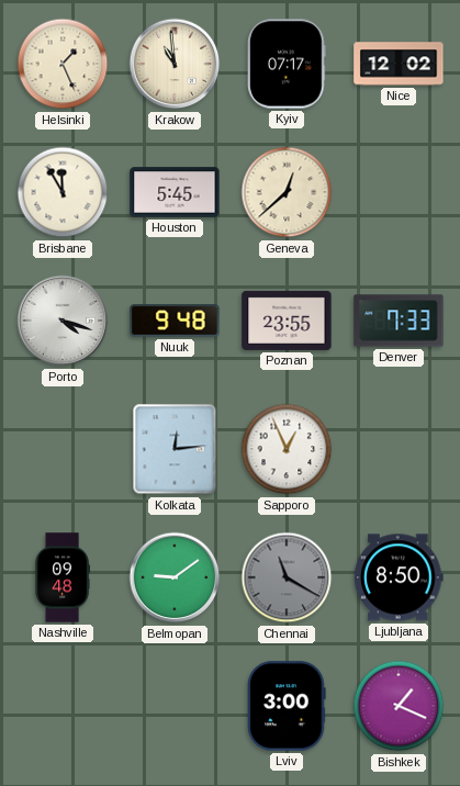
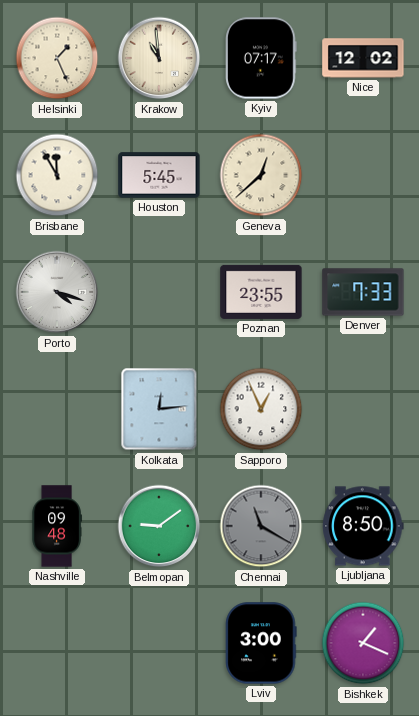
Nuuk: 9:48 -> none (175, 321)
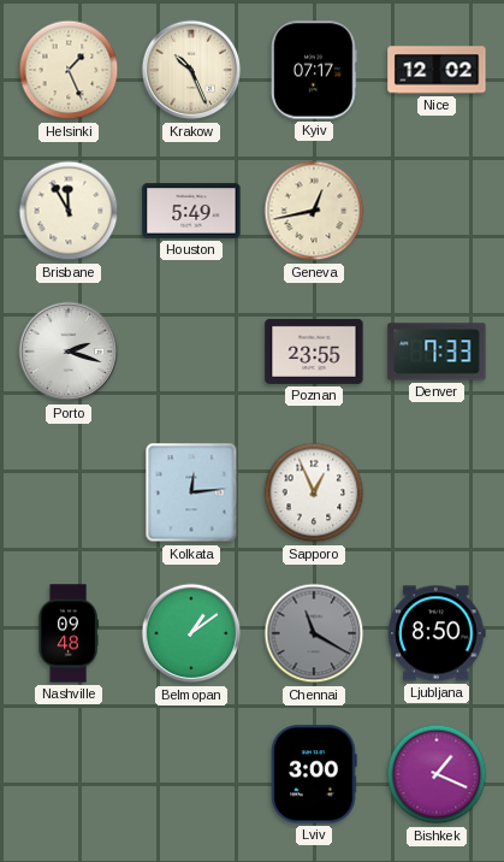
Krakow: 10:59 -> 10:26 (191, 70)
Houston: 5:45 -> 5:49 (191, 211)
Geneva: 12:38 -> 12:43 (314, 211)
Porto: 4:18 -> 2:18 (69, 352)
Belmopan: 9:09 -> 1:09 (191, 633)
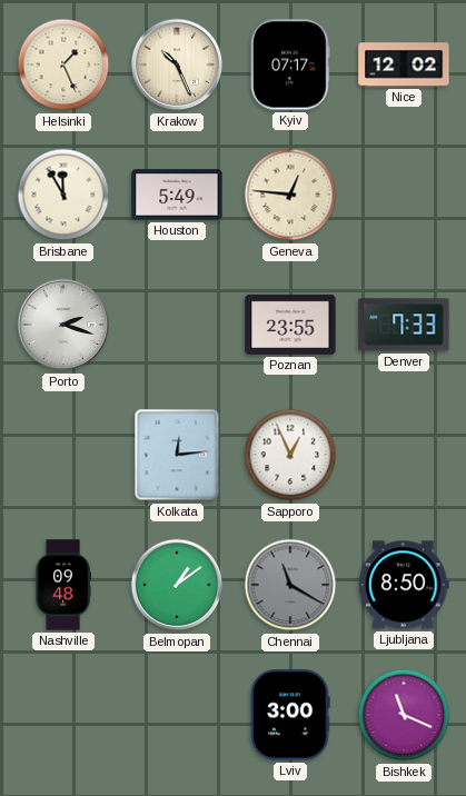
Geneva: 12:43 -> 12:46 (290, 195)
Bishkek: 1:19 -> 11:19 (404, 715)
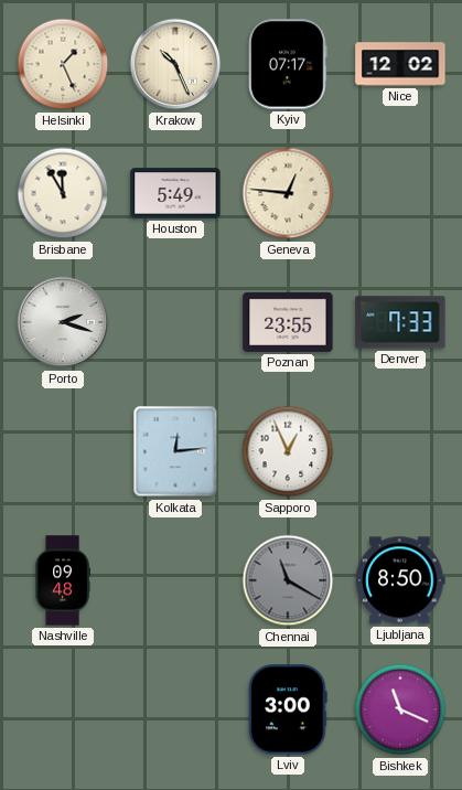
Belmopan: 1:09 -> none (177, 585)
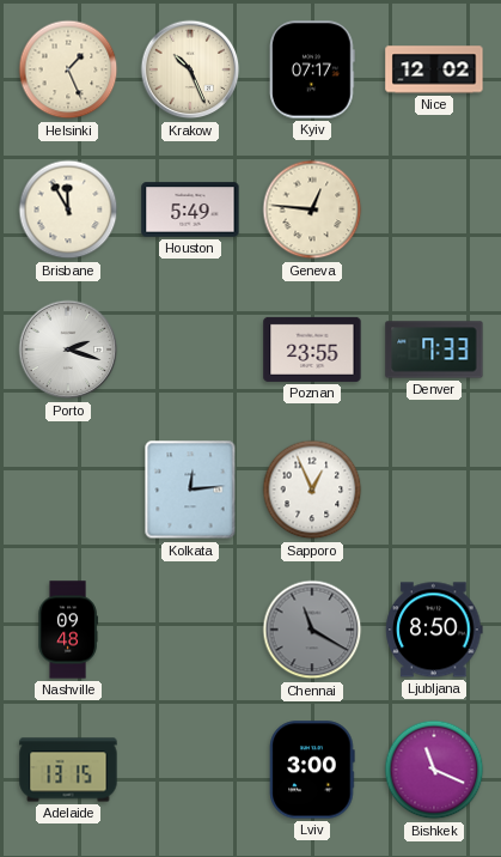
Adelaide: none -> 13:15 (68, 770)
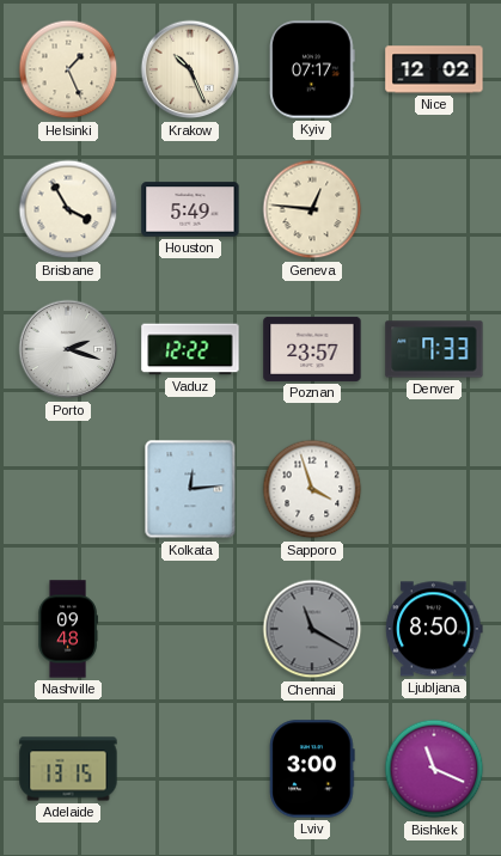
Brisbane: 11:55 -> 3:55 (68, 209)
Vaduz: none -> 12:22 (190, 349)
Poznan: 23:55 -> 23:57 (312, 349)
Sapporo: 12:56 -> 3:57 (312, 489)
